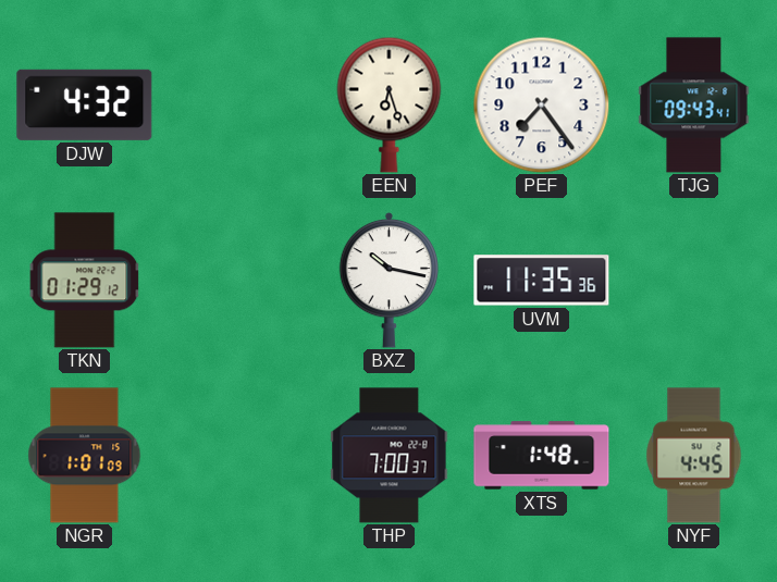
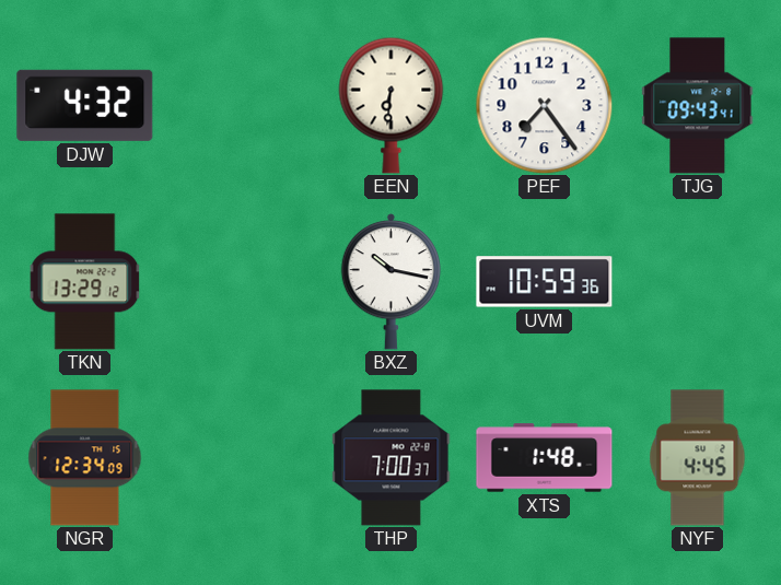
EEN: 6:27 -> 6:31 (392, 105)
TKN: 01:29 -> 13:29 (85, 282)
UVM: 11:35 -> 10:59 (545, 282)
NGR: 1:01 -> 12:34 (85, 458)
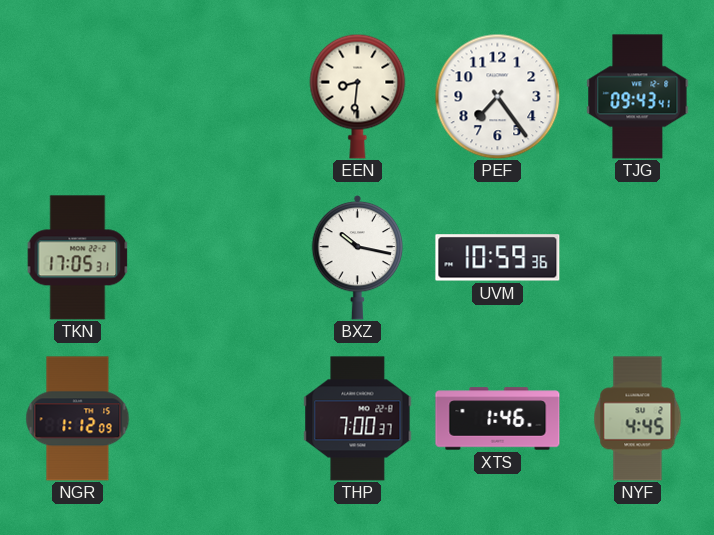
DJW: 4:32 -> none (85, 105)
EEN: 6:31 -> 8:31 (358, 96)
TKN: 13:29 -> 17:05 (78, 258)
NGR: 12:34 -> 1:12 (78, 419)
XTS: 1:48 -> 1:46 (498, 419)
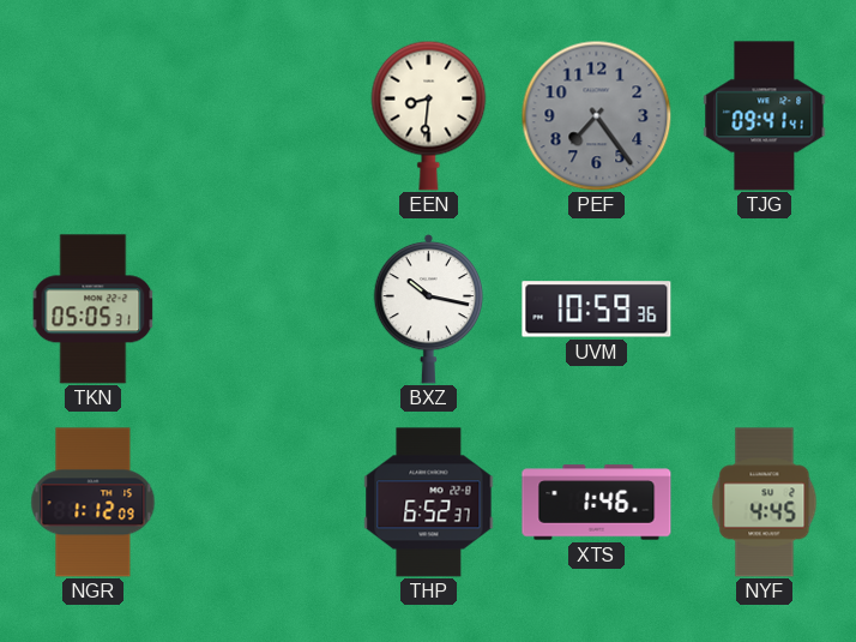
PEF dial: white -> grey (596, 115)
TJG: 09:43 -> 09:41 (765, 116)
TKN: 17:05 -> 05:05 (94, 310)
THP: 7:00 -> 6:52 (429, 503)
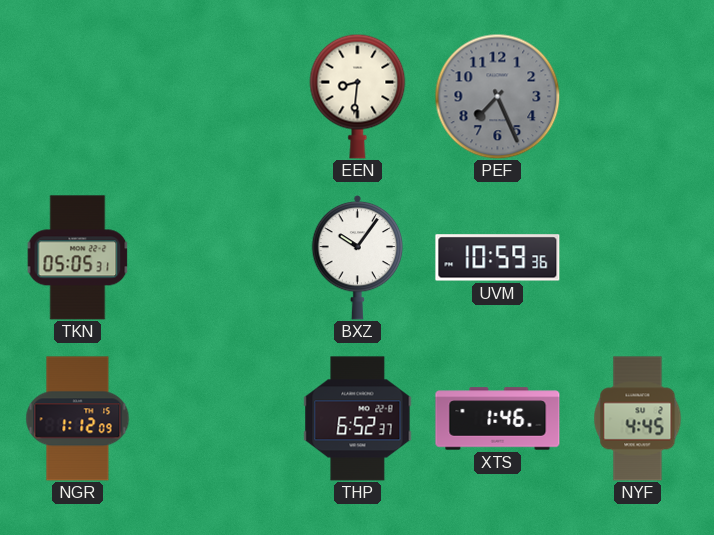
PEF: 7:24 -> 7:26 (497, 96)
TJG: 09:41 -> none (765, 116)
BXZ: 10:17 -> 10:06 (358, 257)
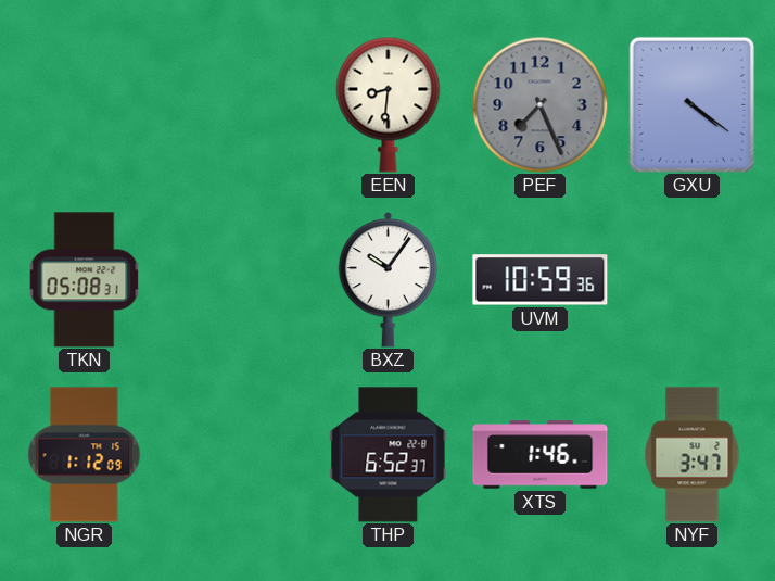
GXU: none -> 4:21 (691, 104)
TKN: 05:05 -> 05:08 (85, 280)
NYF: 4:45 -> 3:47 (693, 455)
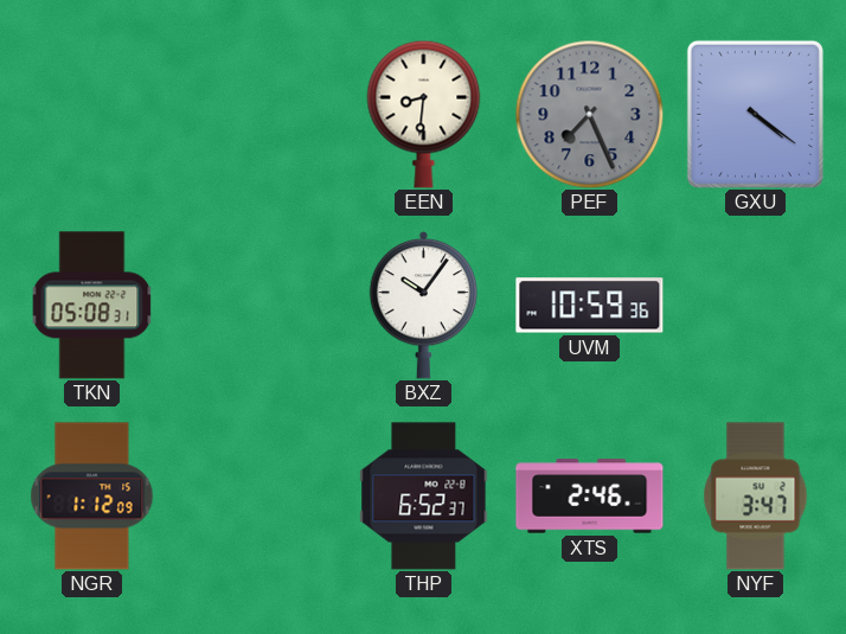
XTS: 1:46 -> 2:46 (590, 497)
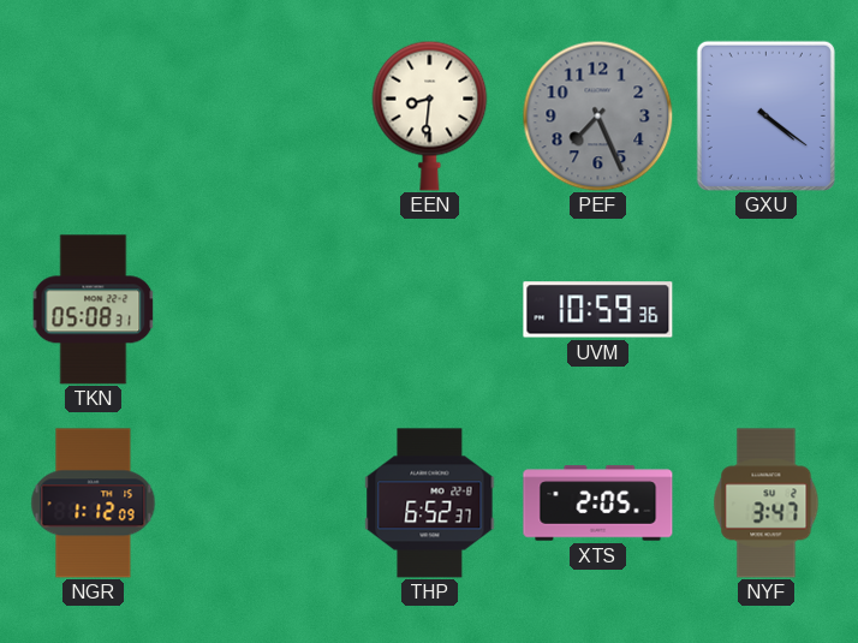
BXZ: 10:06 -> none (424, 305)
XTS: 2:46 -> 2:05 (598, 504)
